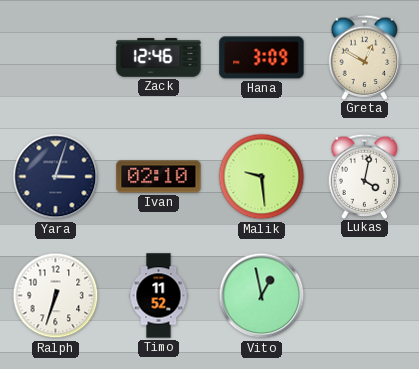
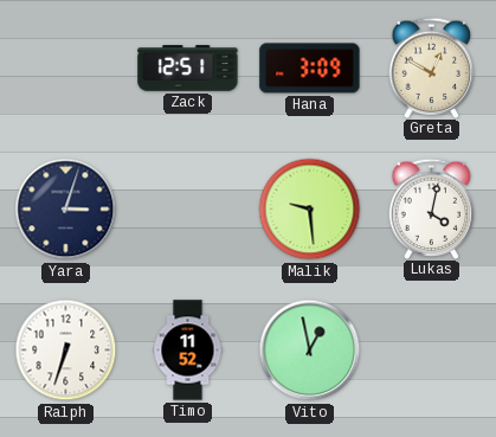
Zack: 12:46 -> 12:51 (188, 69)
Ivan: 02:10 -> none (159, 177)
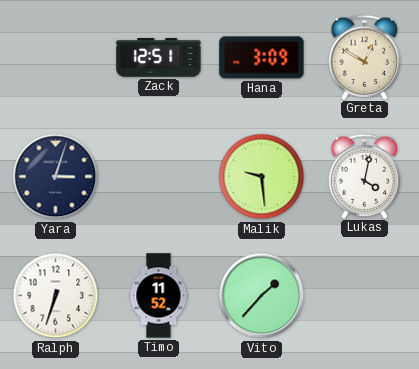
Vito: 12:58 -> 1:37 (262, 296)
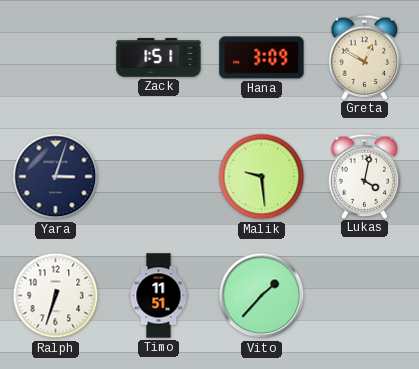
Zack: 12:51 -> 1:51 (159, 58)
Timo: 11:52 -> 11:51 (159, 296)
